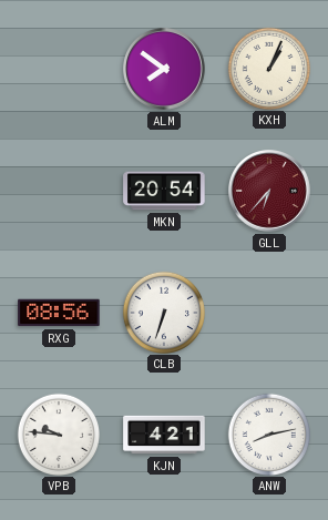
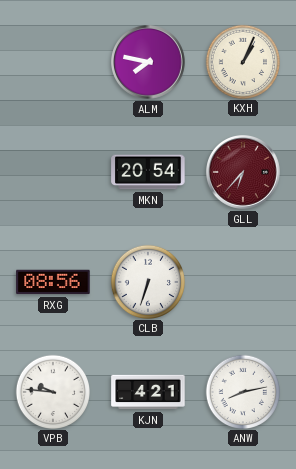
ALM: 7:51 -> 7:47 (149, 63)
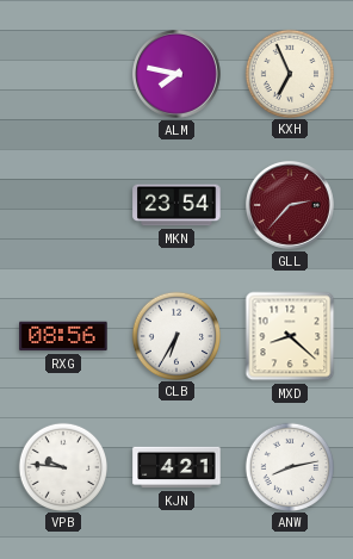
KXH: 1:04 -> 6:56 (289, 73)
MKN: 20:54 -> 23:54 (176, 205)
GLL: 6:37 -> 2:37 (291, 206)
CLB: 6:33 -> 6:35 (175, 335)
MXD: none -> 8:22 (290, 336)
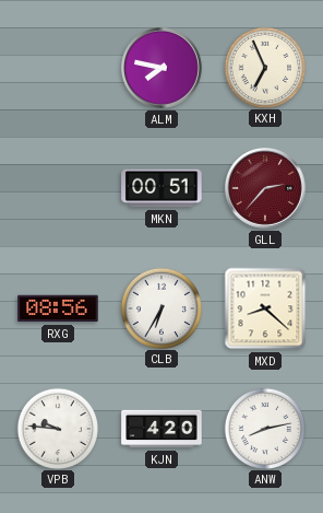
MKN: 23:54 -> 00:51 (161, 188)
KJN: 4:21 -> 4:20 (161, 429)
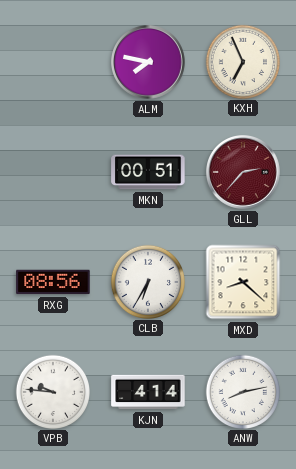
KJN: 4:20 -> 4:14 (148, 392)
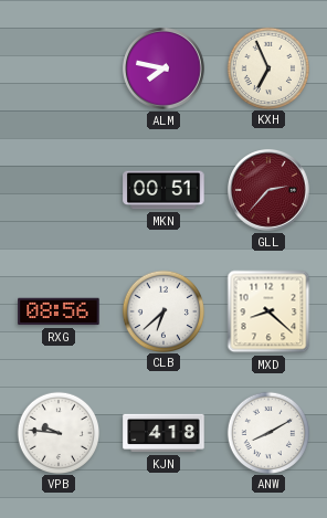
CLB: 6:35 -> 6:38 (162, 310)
KJN: 4:14 -> 4:18 (163, 433)
ANW: 8:13 -> 8:10 (267, 432)
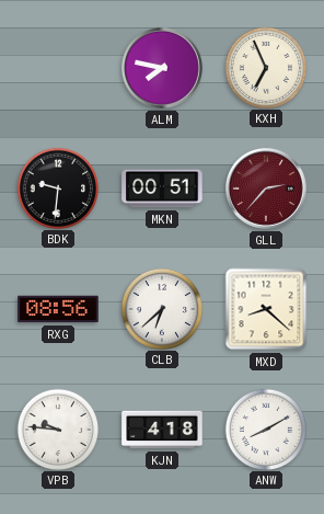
BDK: none -> 9:31 (57, 187)
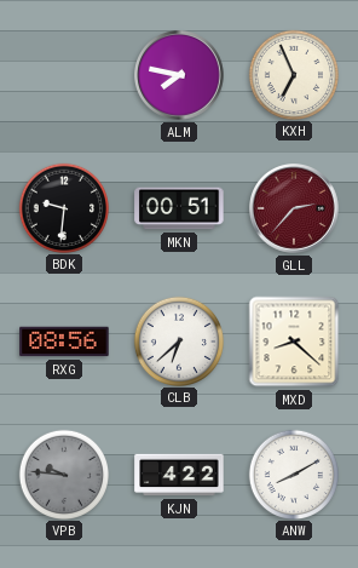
VPB dial: white -> grey (63, 474)
KJN: 4:18 -> 4:22 (179, 475)
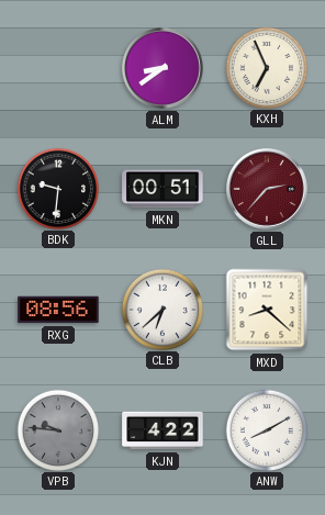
ALM: 7:47 -> 8:39 (164, 69)
